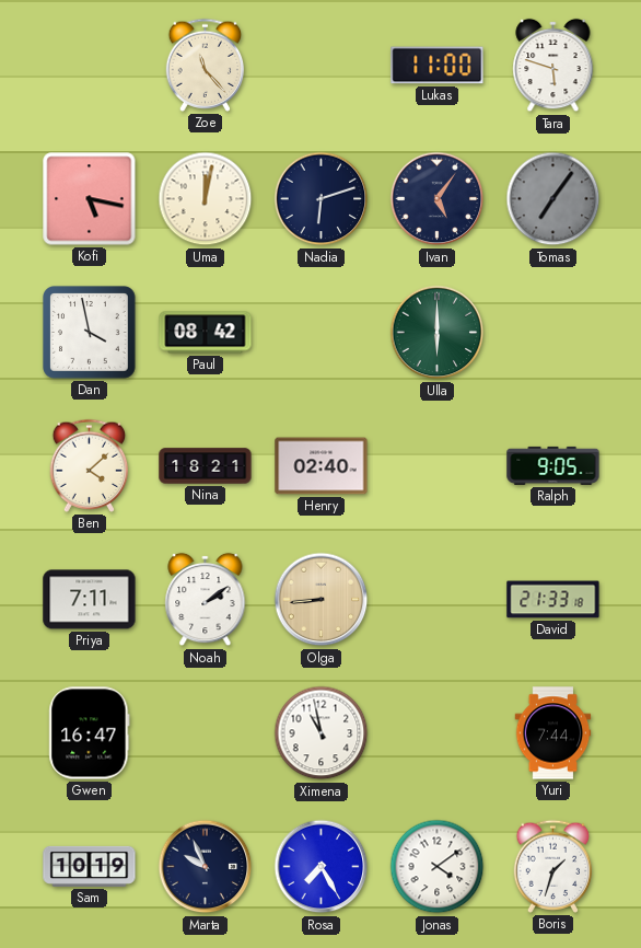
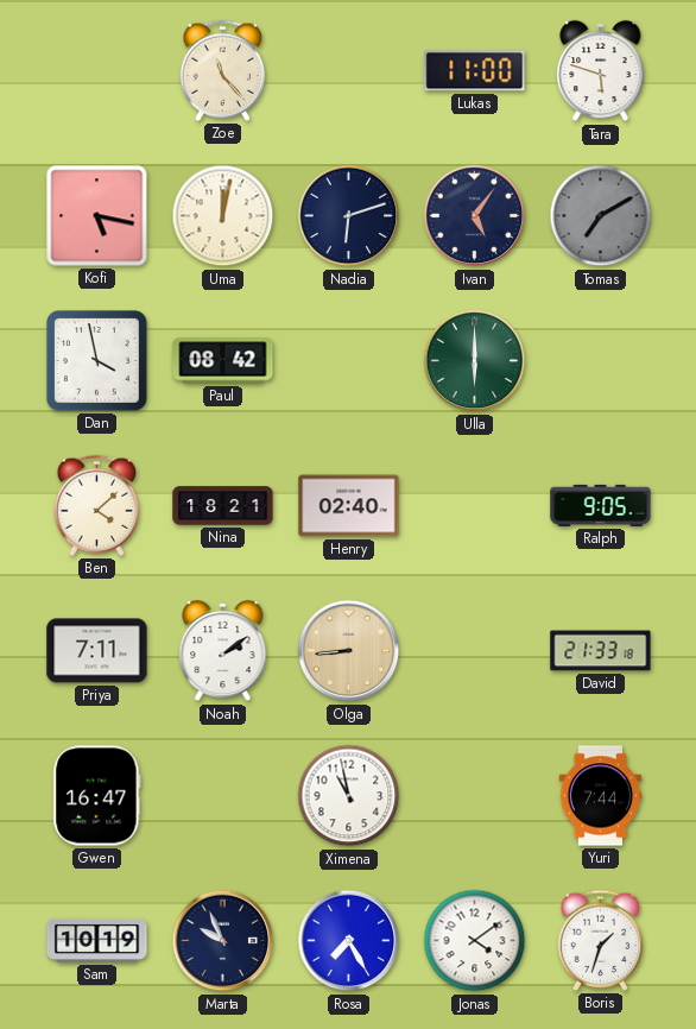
Tomas: 7:06 -> 7:10 (601, 216)
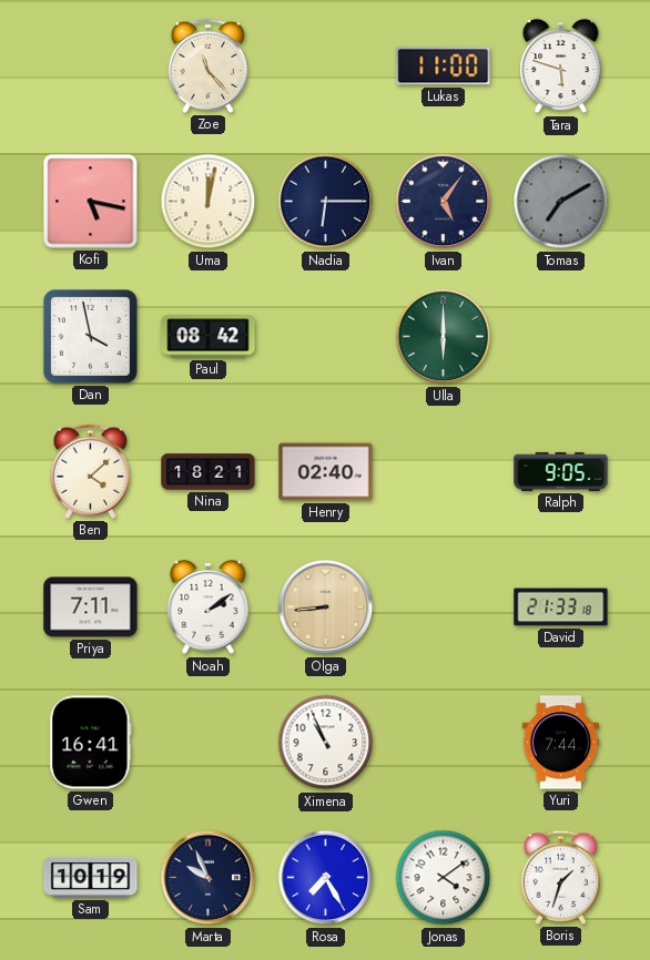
Nadia: 6:12 -> 6:15 (326, 202)
Gwen: 16:47 -> 16:41 (91, 743)
Ximena: 10:58 -> 10:56 (326, 743)
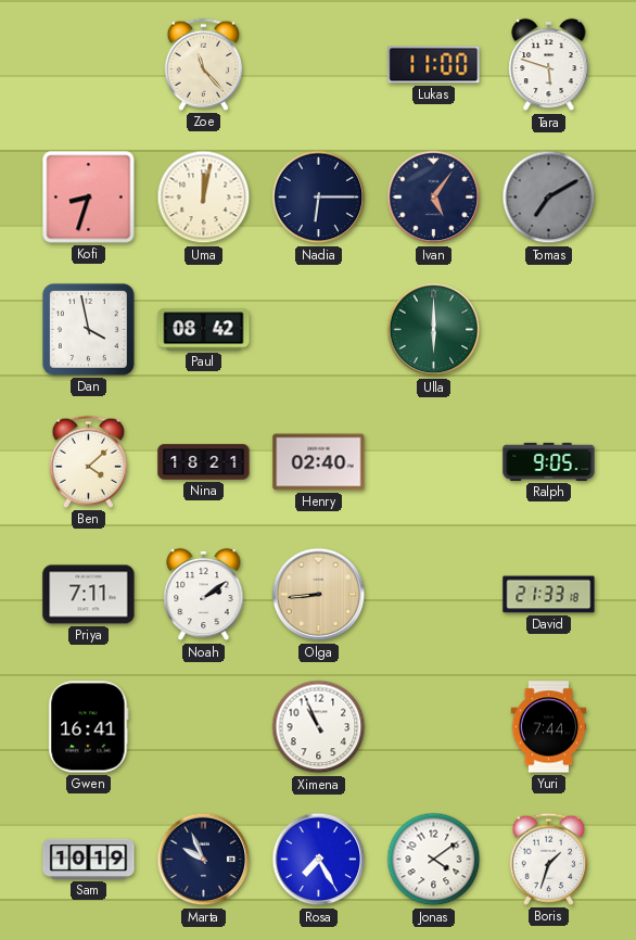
Kofi: 5:17 -> 8:33 (89, 198)
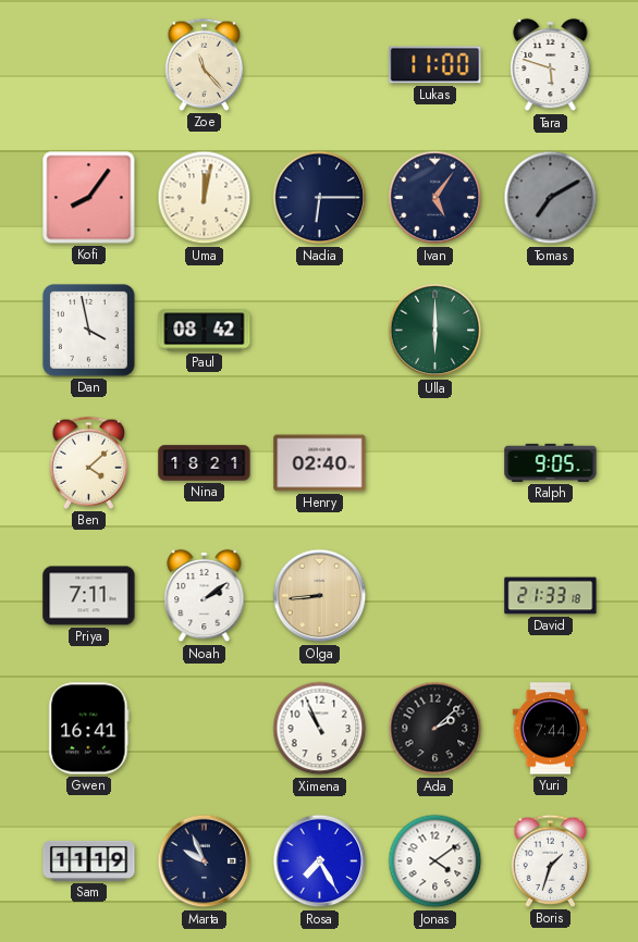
Kofi: 8:33 -> 8:06 (89, 198)
Ada: none -> 2:08 (435, 729)
Sam: 10:19 -> 11:19 (89, 860)
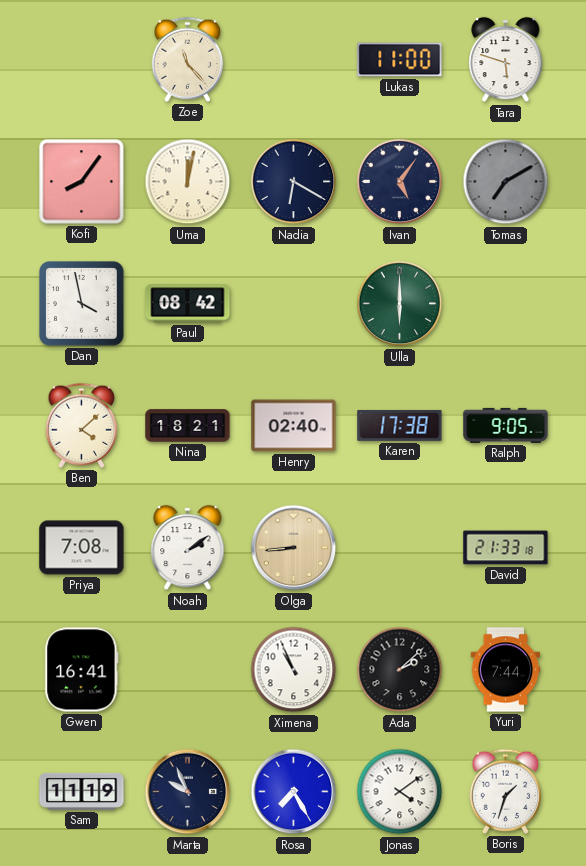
Nadia: 6:15 -> 6:20 (294, 182)
Karen: none -> 17:38 (400, 425)
Priya: 7:11 -> 7:08 (82, 548)
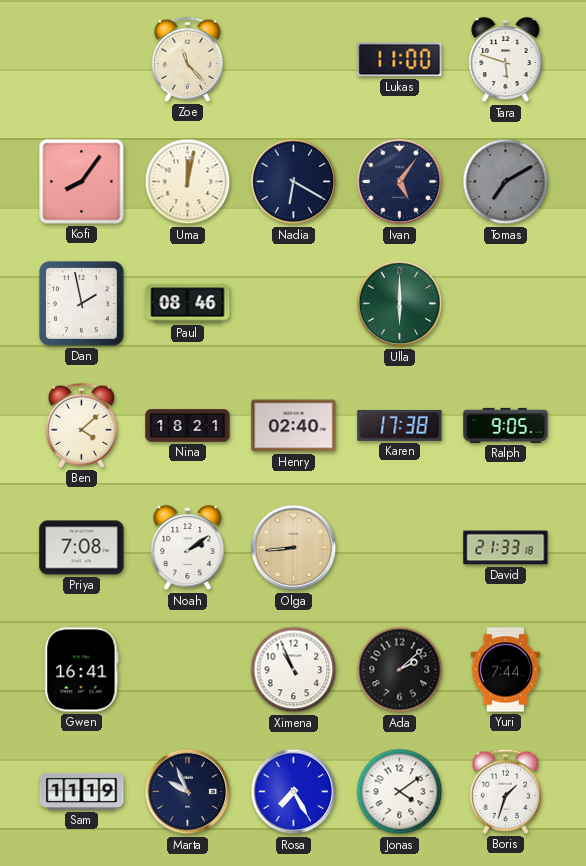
Dan: 3:58 -> 1:58 (82, 304)
Paul: 08:42 -> 08:46 (188, 304)
